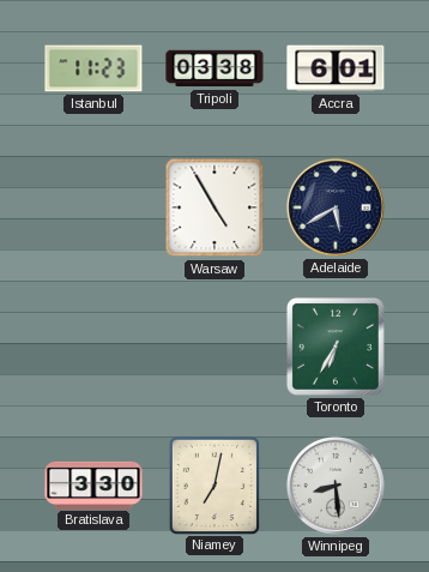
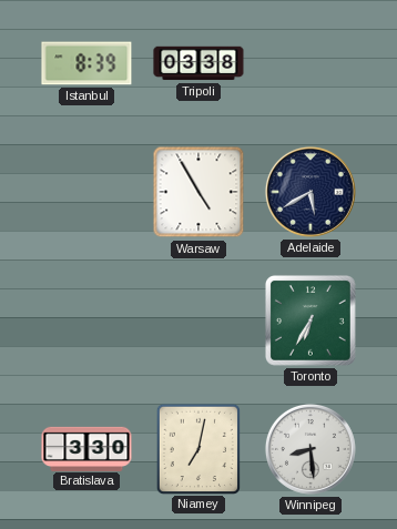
Istanbul: 11:23 -> 8:39 (86, 63)
Accra: 6:01 -> none (336, 68)
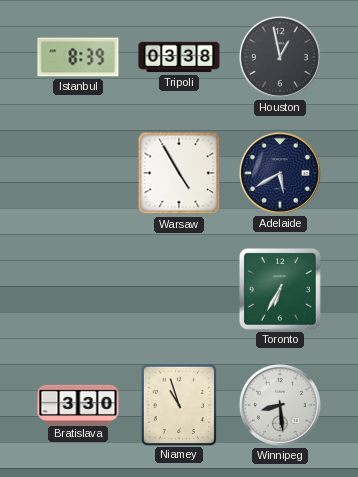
Houston: none -> 12:58 (280, 57)
Niamey: 7:02 -> 10:57 (178, 404)
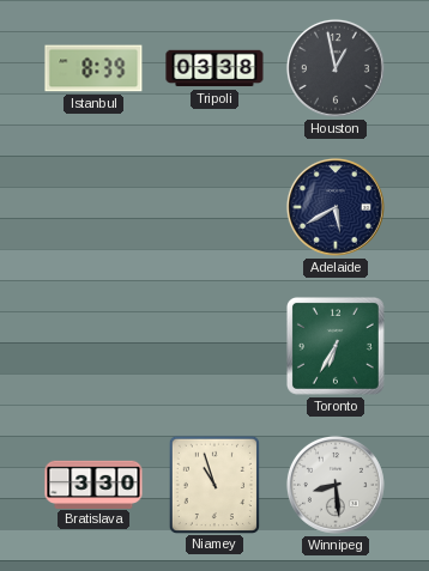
Warsaw: 4:55 -> none (179, 173)
